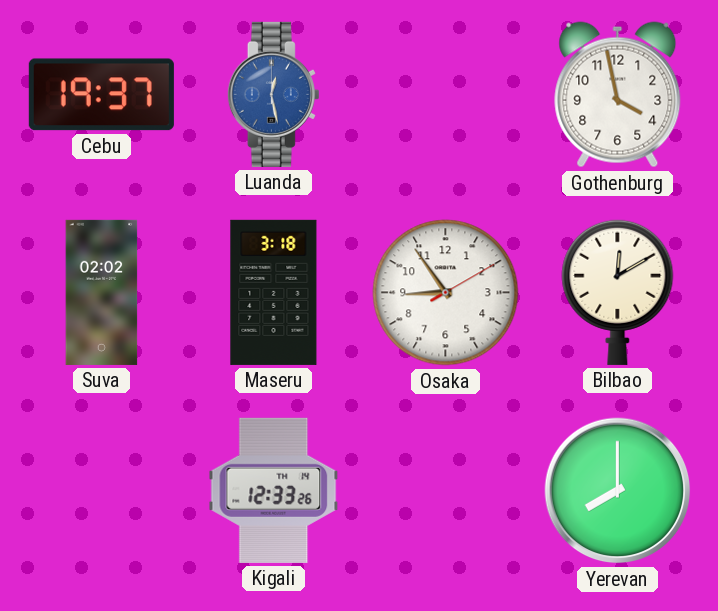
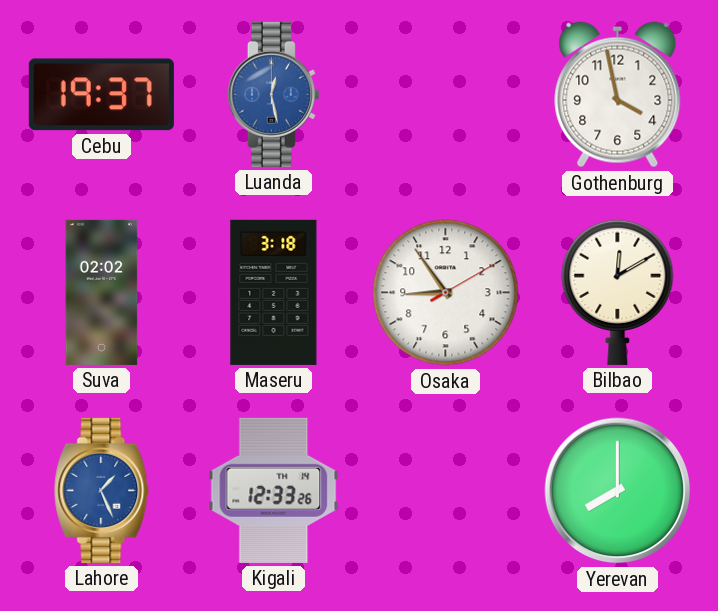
Lahore: none -> 1:26 (102, 490)
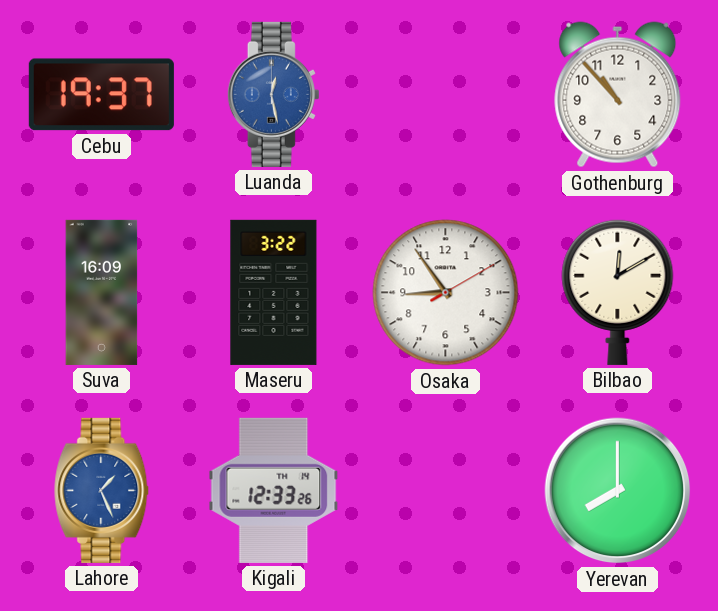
Gothenburg: 3:58 -> 10:53 (618, 95)
Suva: 02:02 -> 16:09 (102, 292)
Maseru: 3:18 -> 3:22 (274, 292)
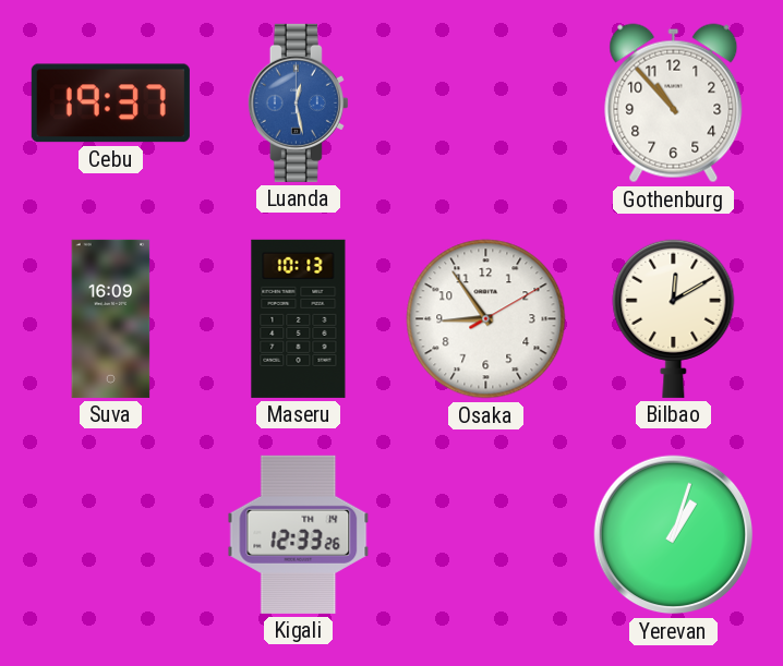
Maseru: 3:22 -> 10:13 (299, 318)
Lahore: 1:26 -> none (102, 490)
Yerevan: 8:00 -> 1:03 (674, 535)
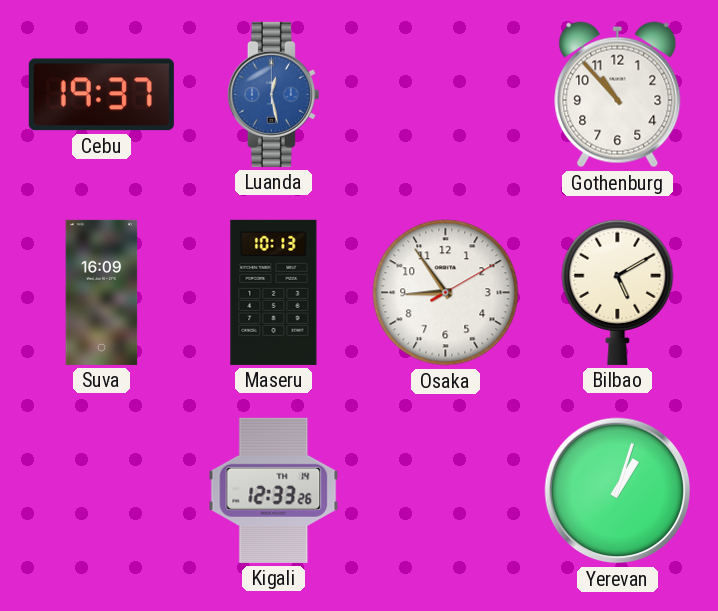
Bilbao: 12:10 -> 5:10 (618, 292)
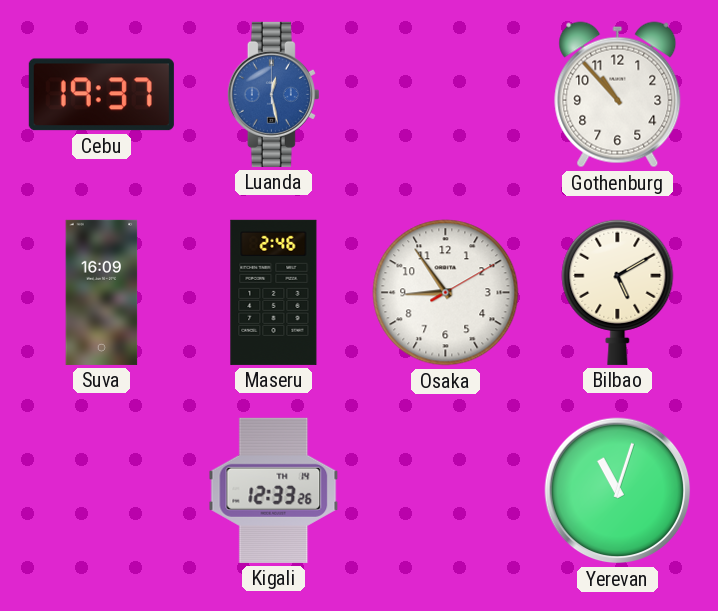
Maseru: 10:13 -> 2:46 (274, 292)
Yerevan: 1:03 -> 11:03 (618, 491)
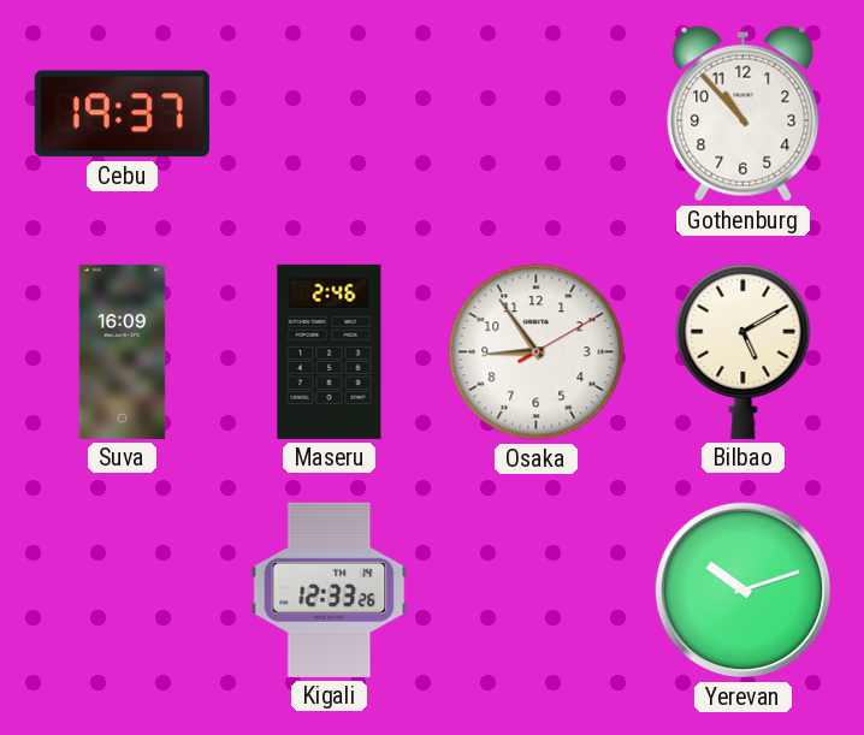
Luanda: 12:28 -> none (273, 94)
Yerevan: 11:03 -> 10:12 (744, 591)
